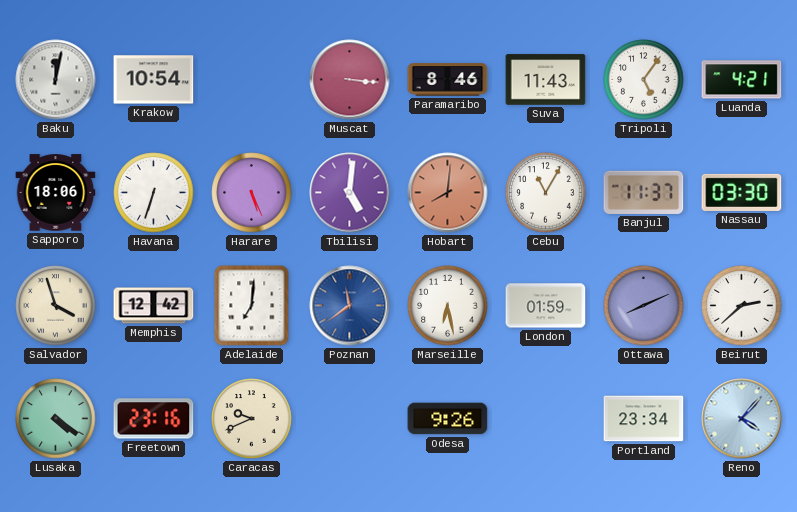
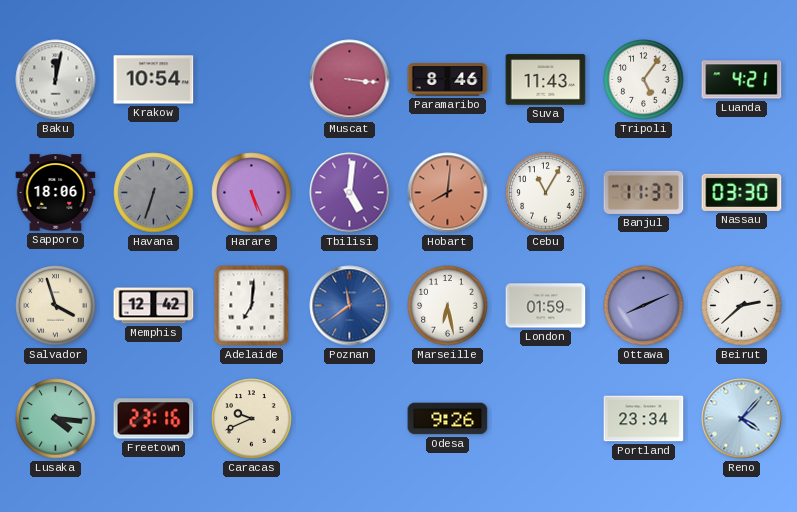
Havana dial: white -> grey (154, 193)
Lusaka: 4:21 -> 4:16 (56, 419)
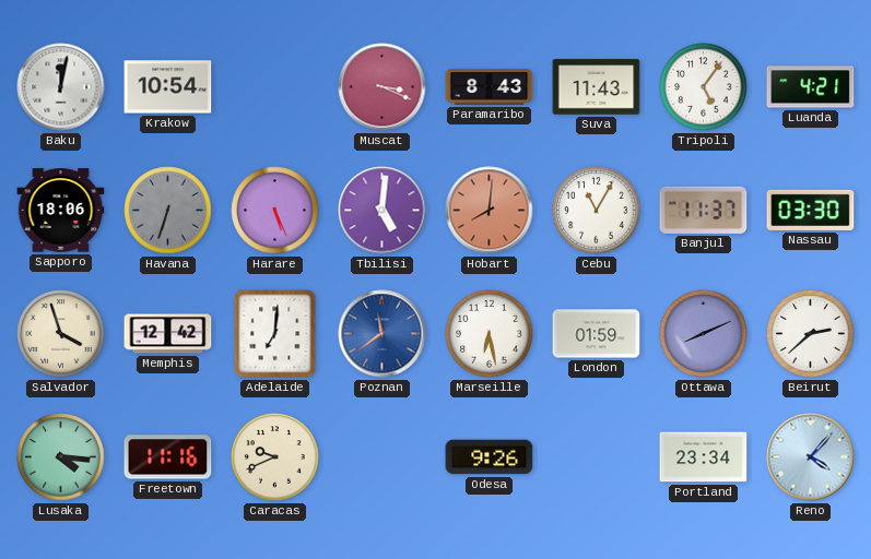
Muscat: 3:16 -> 3:19 (382, 87)
Paramaribo: 8:46 -> 8:43 (490, 87)
Freetown: 23:16 -> 11:16 (168, 457)
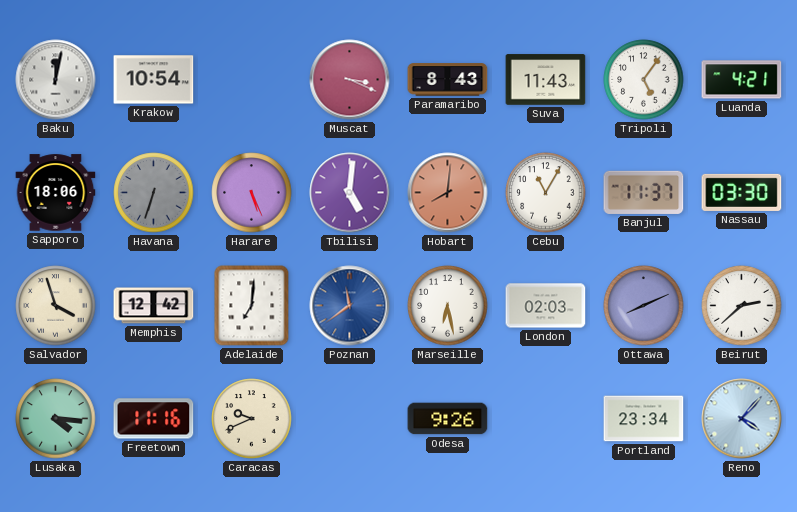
London: 01:59 -> 02:03 (546, 306)
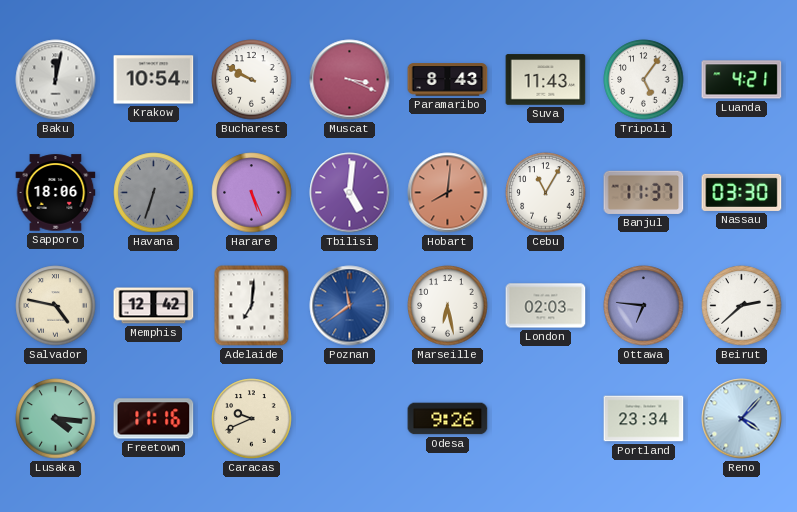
Bucharest: none -> 9:50 (252, 80)
Salvador: 3:57 -> 4:47 (56, 306)
Ottawa: 8:11 -> 6:46 (644, 306)
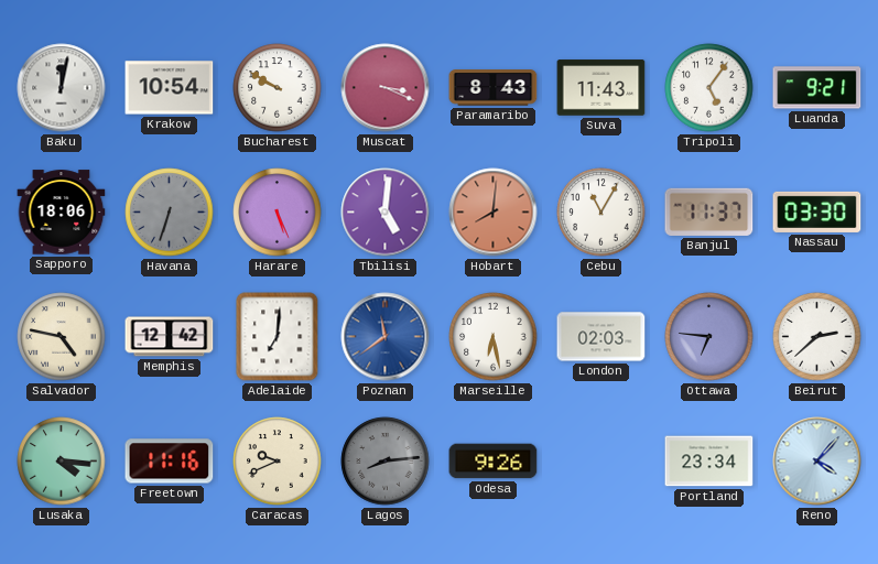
Luanda: 4:21 -> 9:21 (817, 88)
Lagos: none -> 8:14 (386, 462)
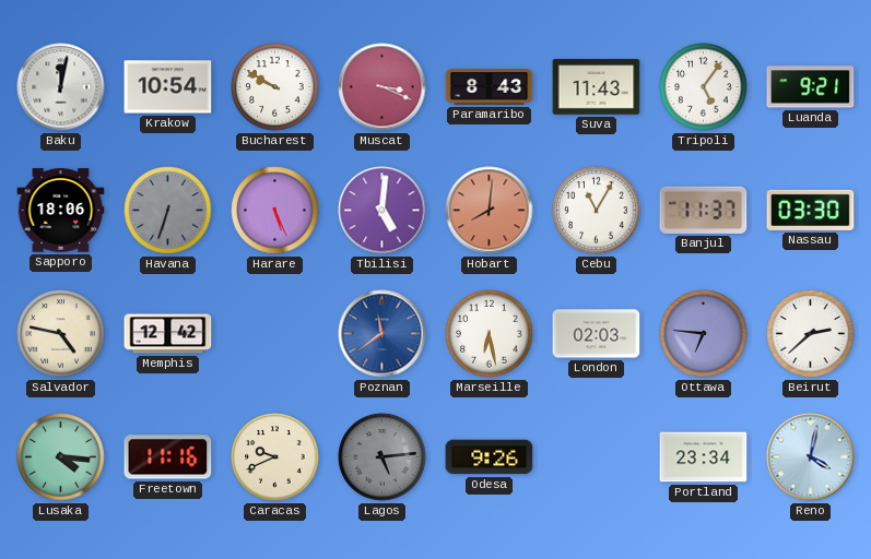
Adelaide: 7:01 -> none (278, 337)
Lagos: 8:14 -> 5:14 (382, 457)
Reno: 4:07 -> 4:02 (811, 457)
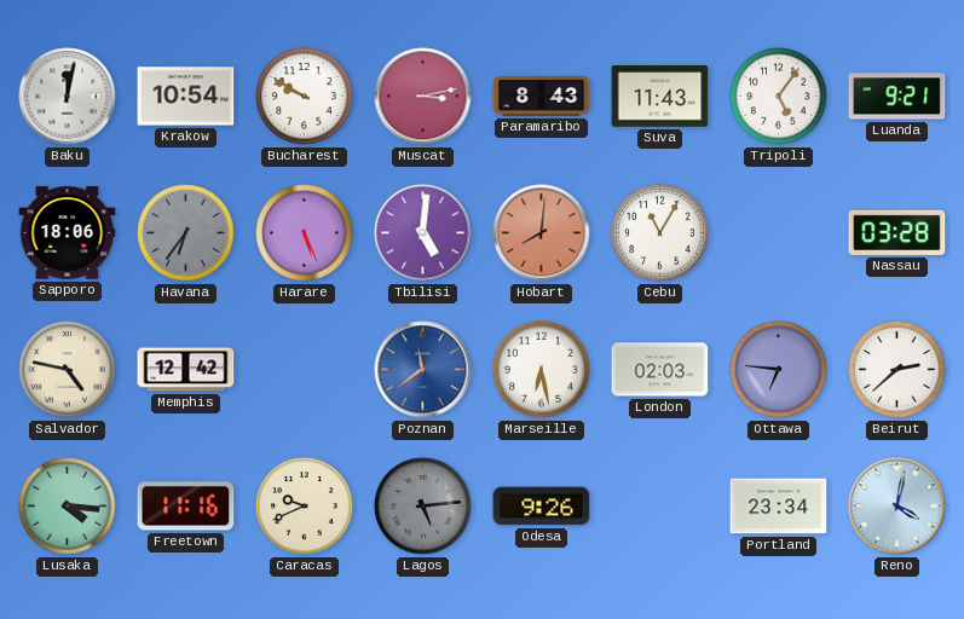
Muscat: 3:19 -> 3:13 (423, 97)
Havana: 6:33 -> 6:36 (186, 233)
Banjul: 11:37 -> none (704, 210)
Nassau: 03:30 -> 03:28 (897, 232)
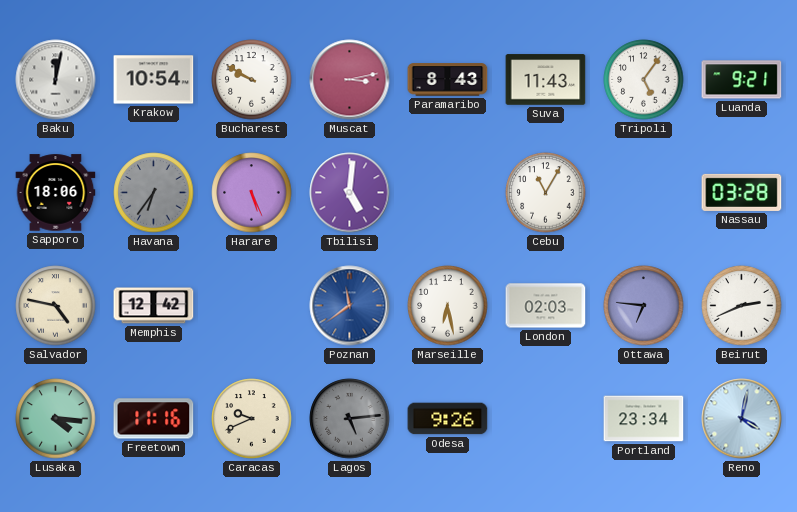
Hobart: 8:01 -> none (542, 233)
Beirut: 2:38 -> 2:41 (742, 306)
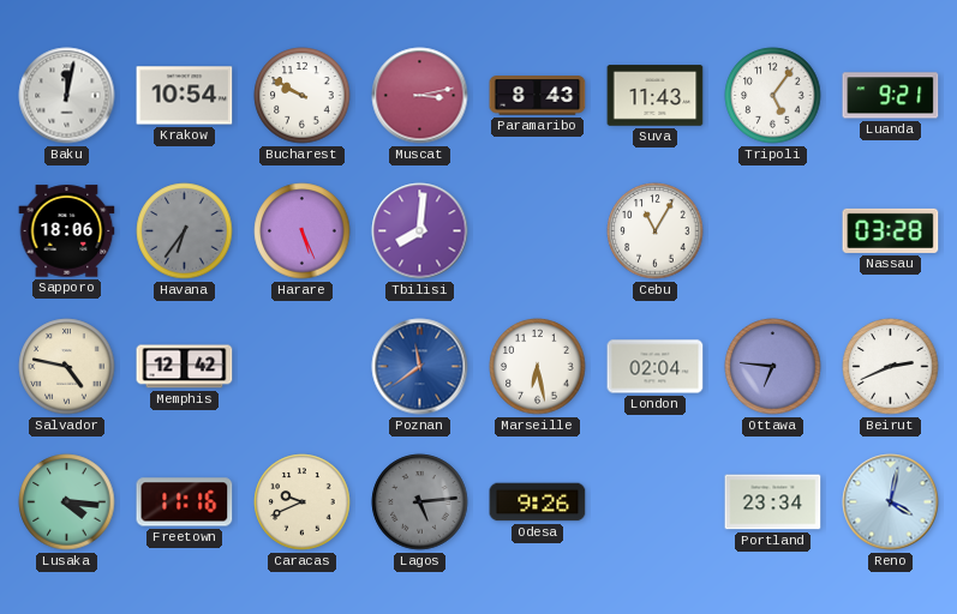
Tbilisi: 5:01 -> 8:01 (420, 231)
London: 02:03 -> 02:04 (656, 367)
